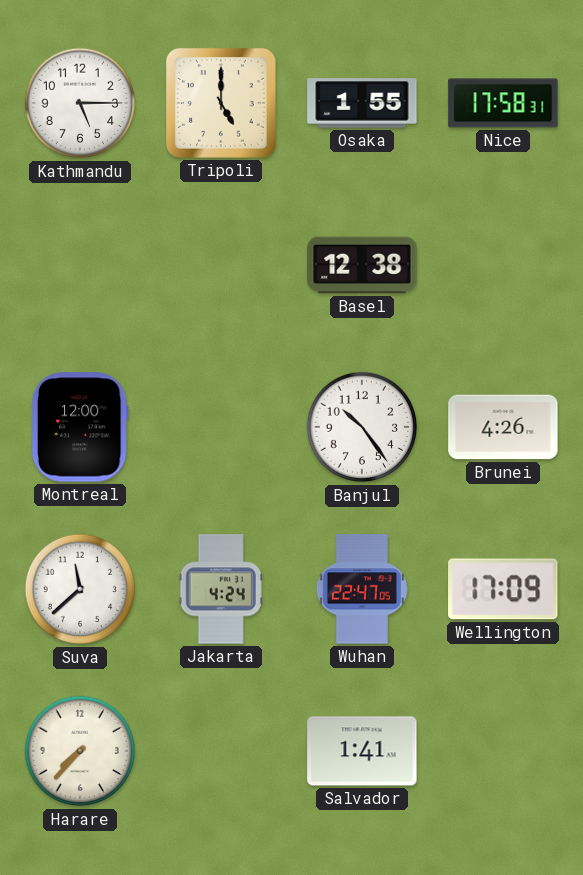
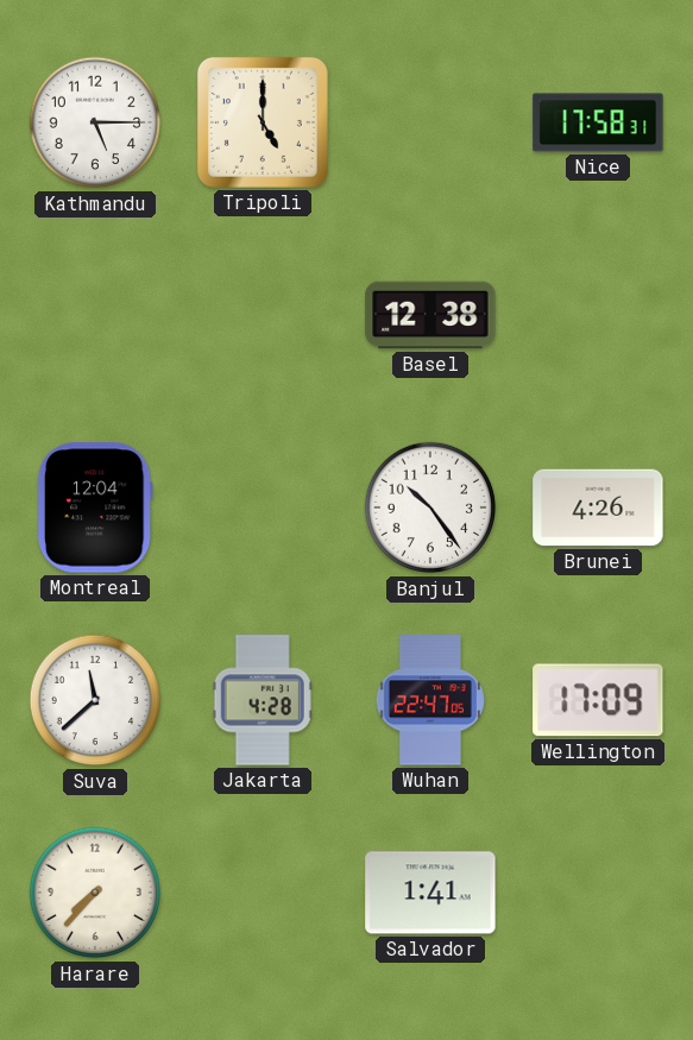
Osaka: 1:55 -> none (362, 103)
Montreal: 12:00 -> 12:04 (95, 508)
Jakarta: 4:24 -> 4:28 (263, 700)
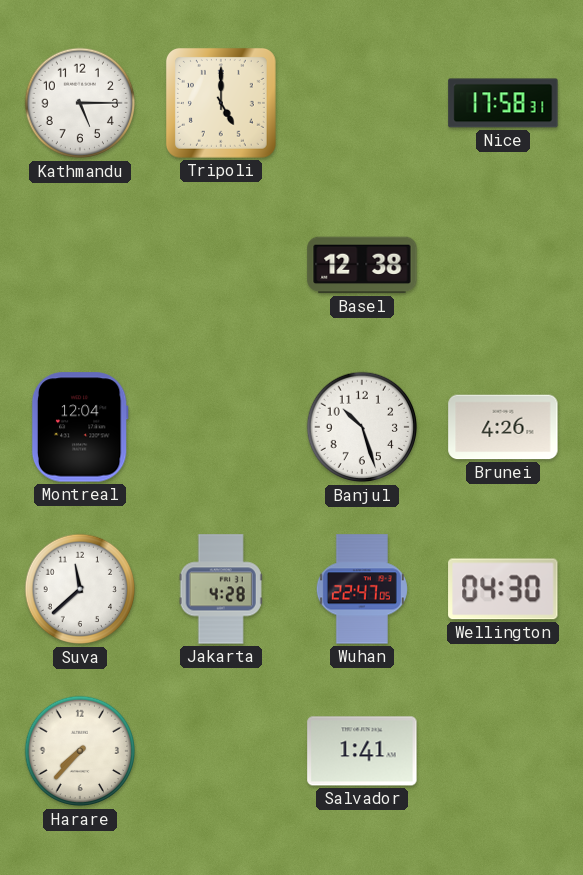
Banjul: 10:24 -> 10:27 (362, 427)
Wellington: 17:09 -> 04:30 (503, 589)
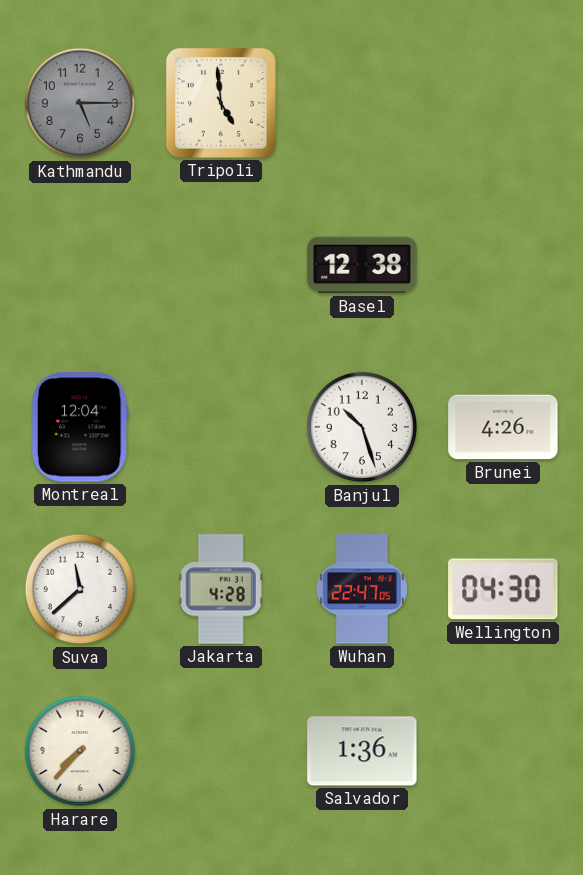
Kathmandu dial: white -> grey (80, 103)
Tripoli: 5:00 -> 4:59 (221, 103)
Nice: 17:58 -> none (503, 103)
Salvador: 1:41 -> 1:36 (362, 751)
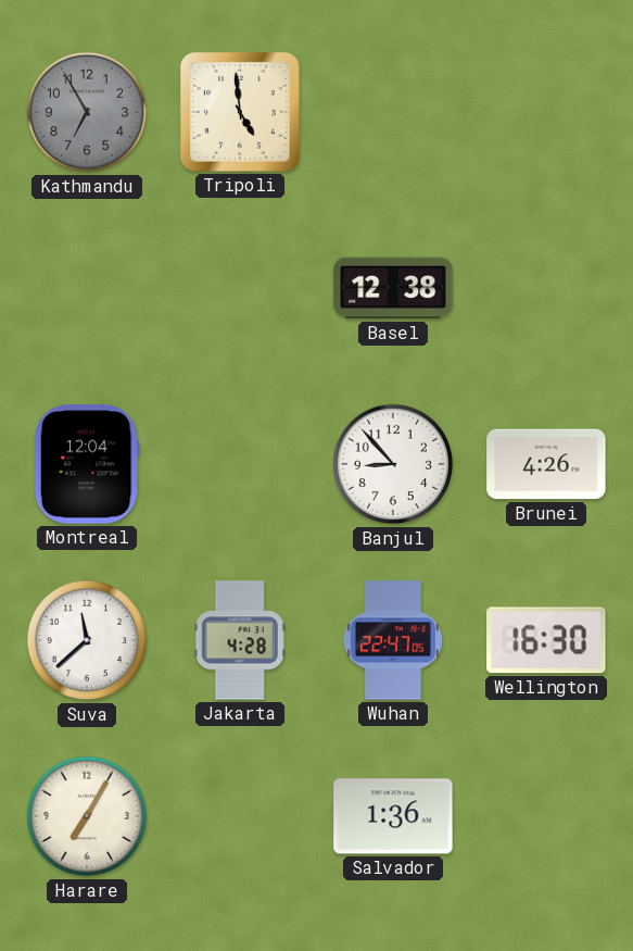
Kathmandu: 5:15 -> 6:55 (87, 112)
Banjul: 10:27 -> 8:53 (393, 464)
Wellington: 04:30 -> 16:30 (546, 640)
Harare: 7:37 -> 7:05 (87, 816)
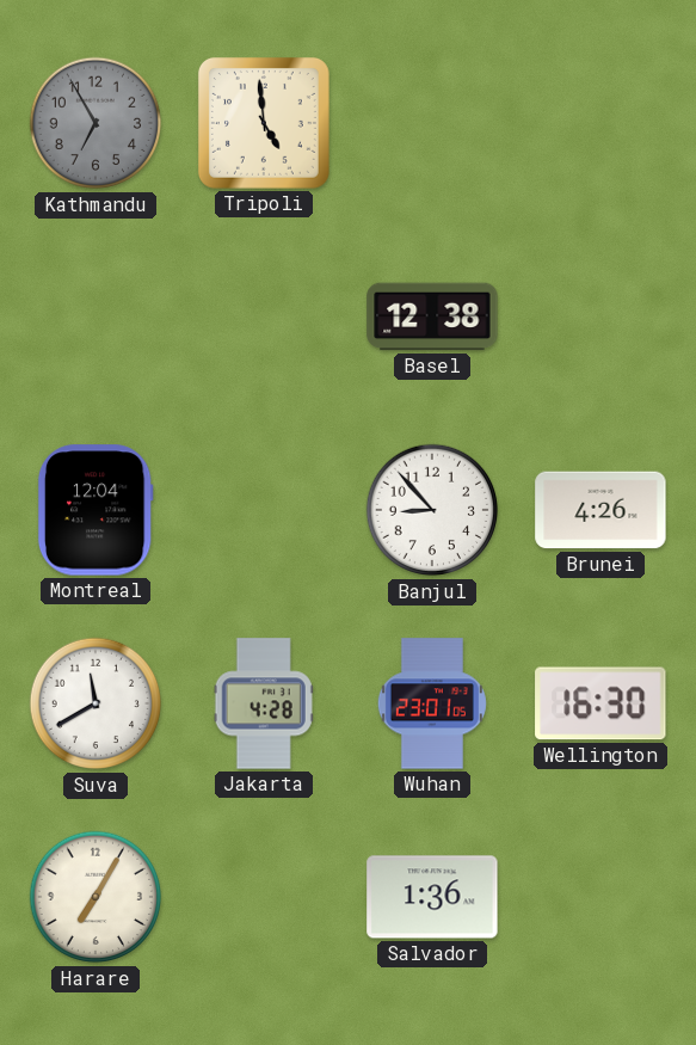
Suva: 11:38 -> 11:40 (96, 703)
Wuhan: 22:47 -> 23:01 (432, 703)
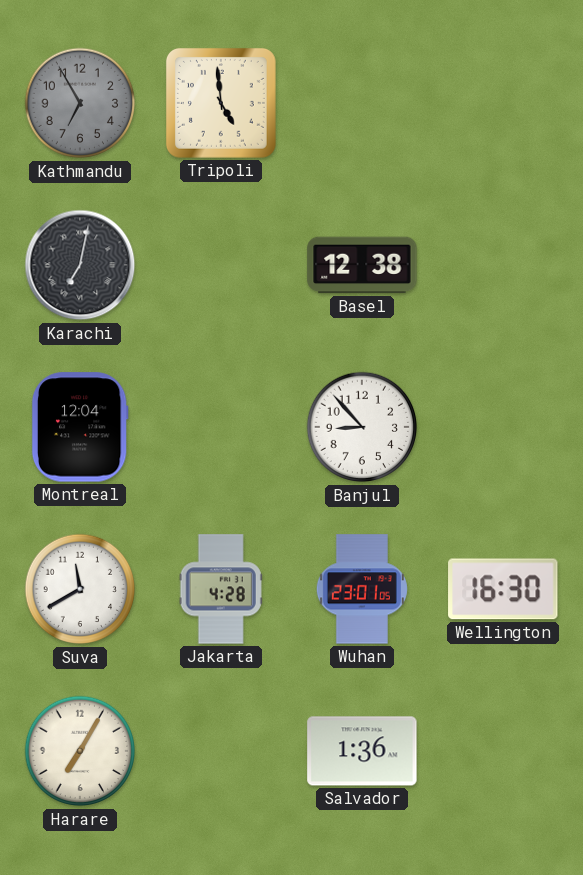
Karachi: none -> 7:02 (80, 265)
Brunei: 4:26 -> none (600, 510)
